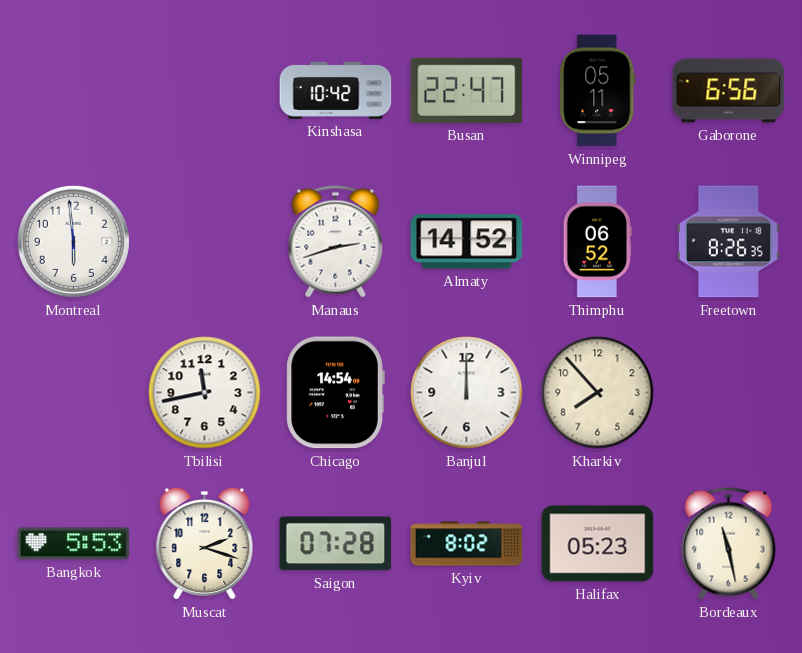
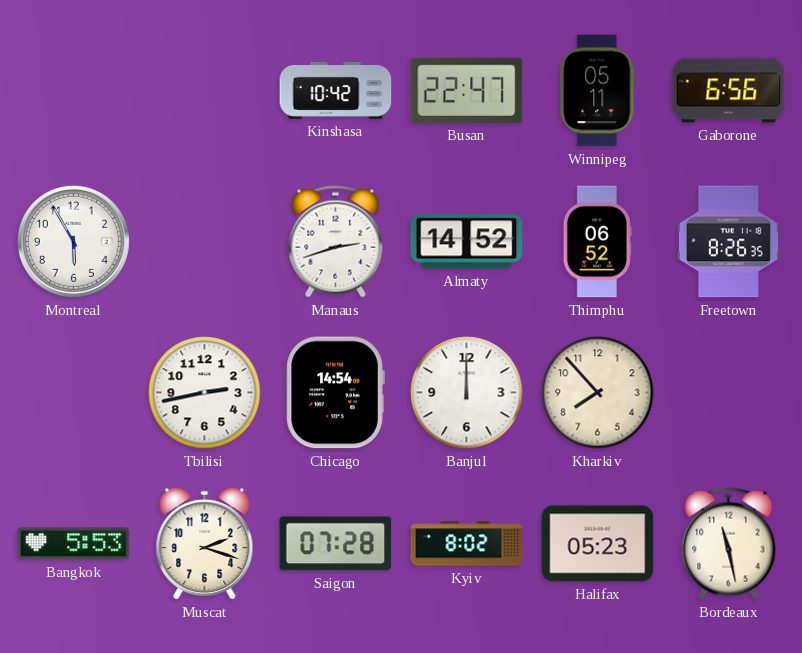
Montreal: 5:59 -> 5:55 (73, 241)
Tbilisi: 11:43 -> 2:43 (205, 393)
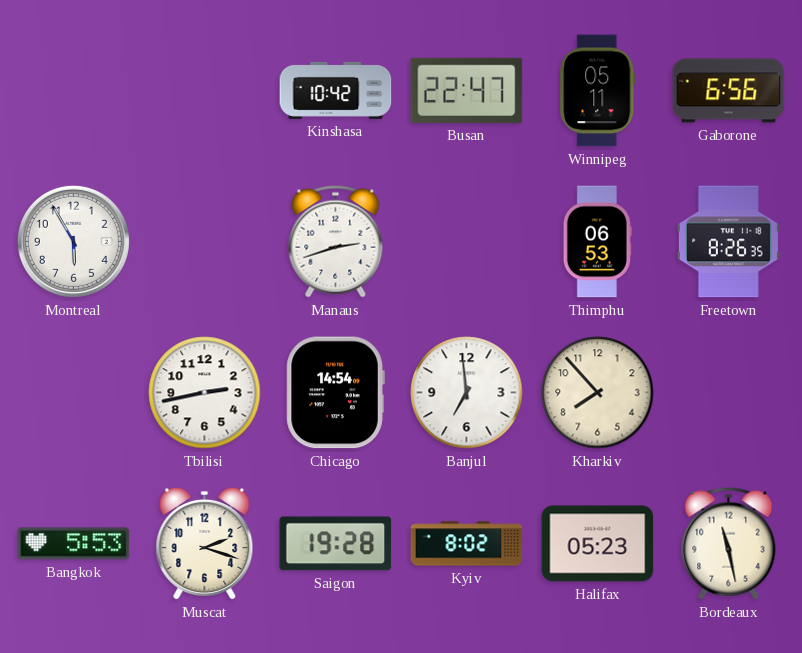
Almaty: 14:52 -> none (467, 242)
Thimphu: 06:52 -> 06:53 (597, 242)
Banjul: 12:00 -> 6:59 (467, 393)
Saigon: 07:28 -> 19:28 (336, 544)
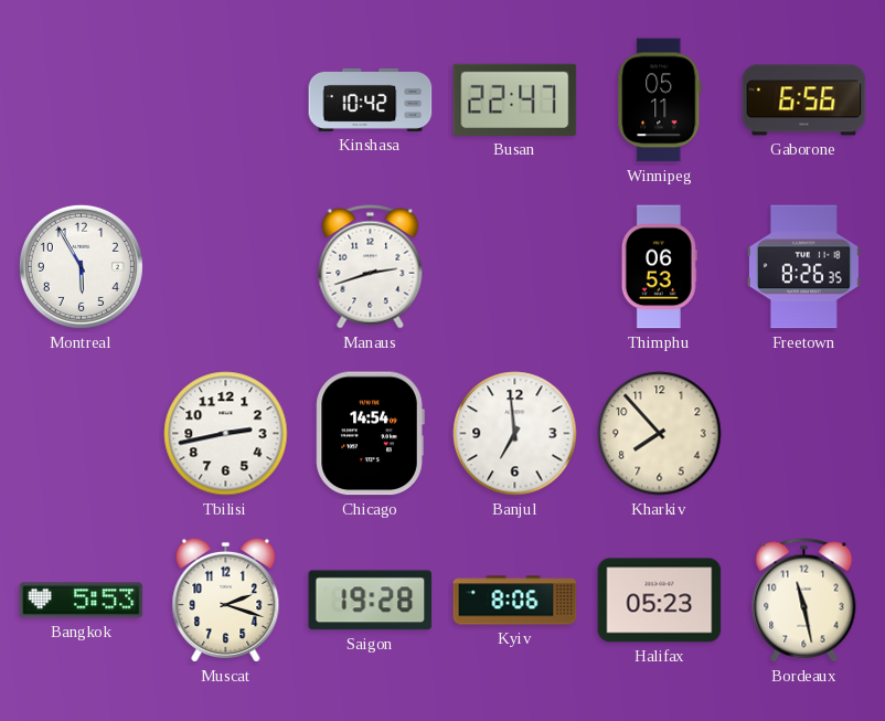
Kyiv: 8:02 -> 8:06 (515, 601)
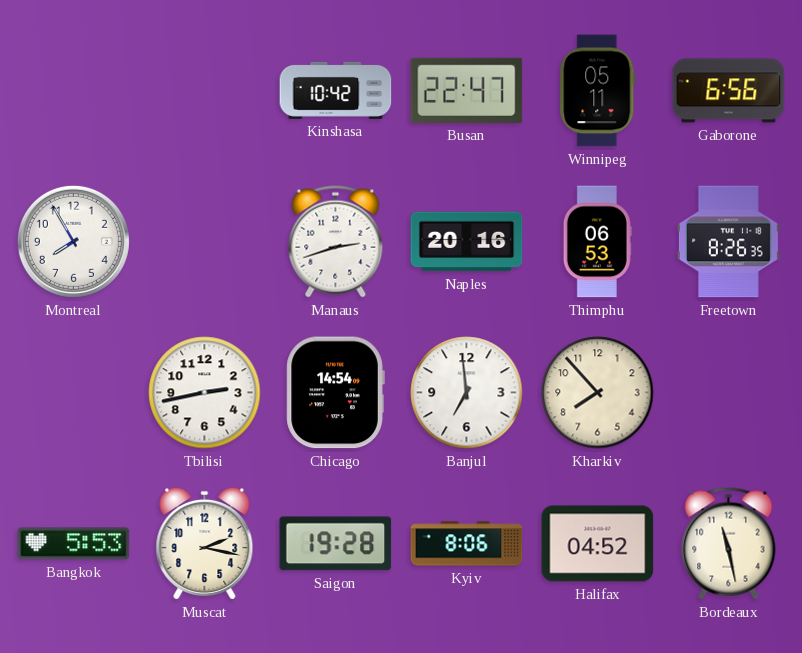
Montreal: 5:55 -> 7:55 (73, 241)
Naples: none -> 20:16 (467, 242)
Muscat: 2:18 -> 2:17 (205, 543)
Halifax: 05:23 -> 04:52 (598, 544)
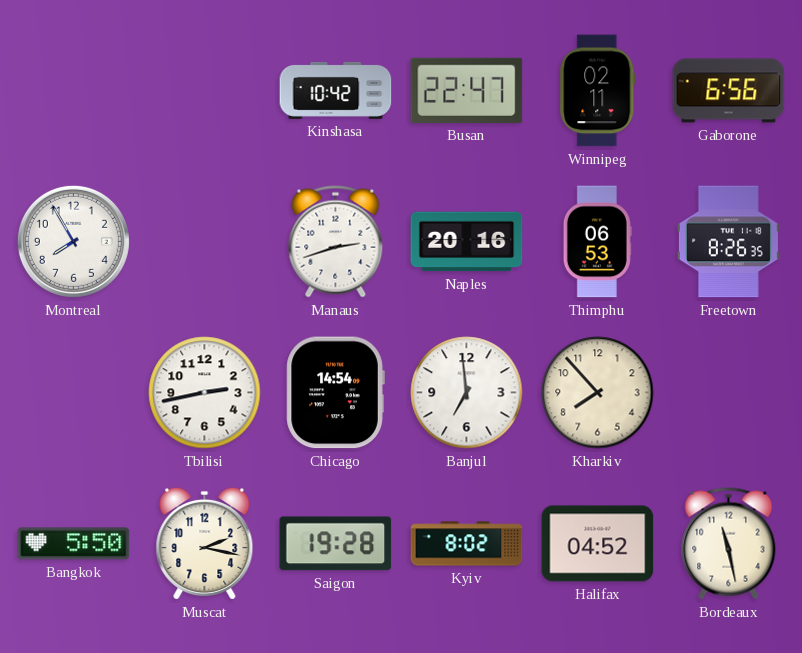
Winnipeg: 05:11 -> 02:11 (598, 91)
Bangkok: 5:53 -> 5:50 (74, 544)
Kyiv: 8:06 -> 8:02 (467, 544)
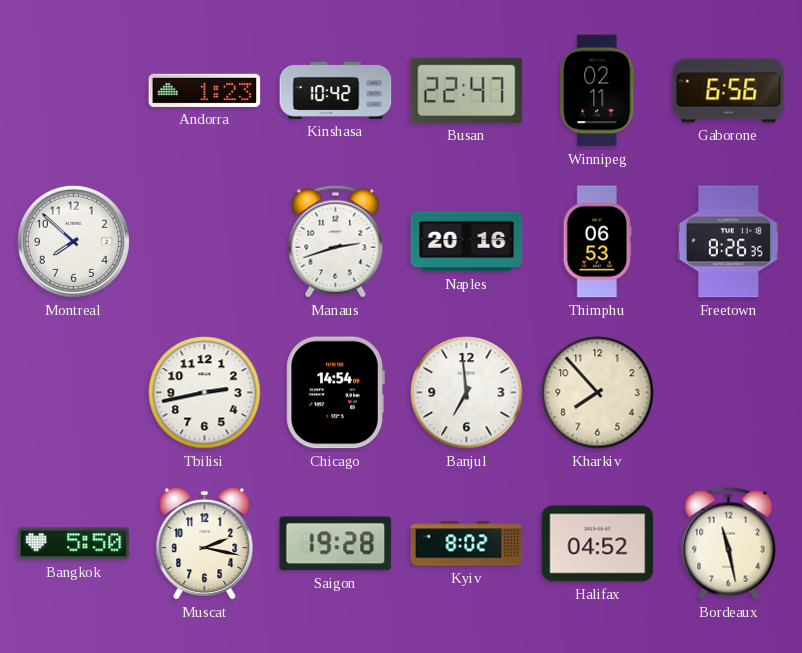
Andorra: none -> 1:23 (205, 90)
Montreal: 7:55 -> 7:52 (73, 241)
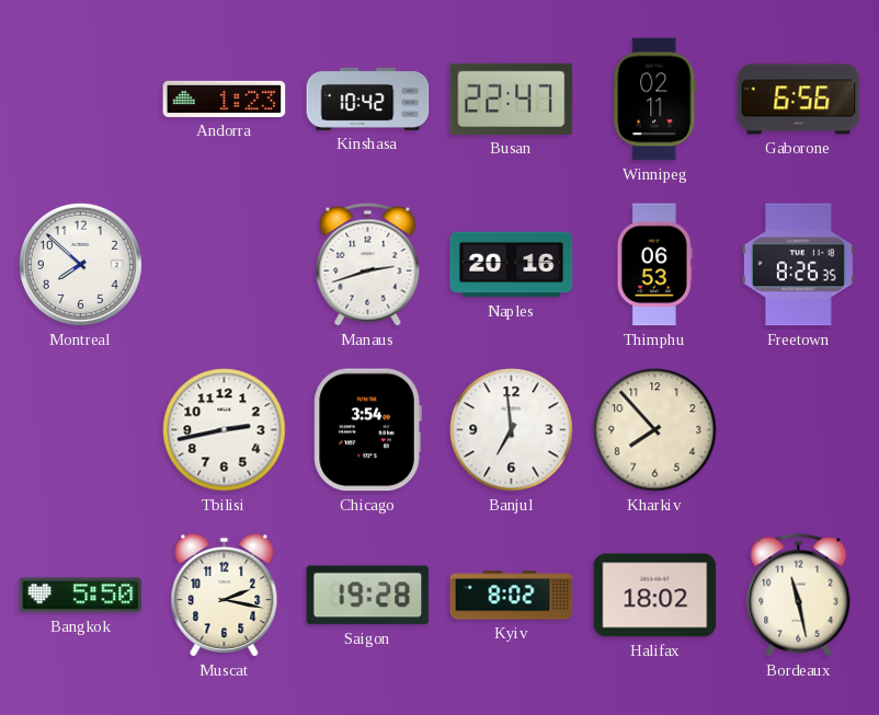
Chicago: 14:54 -> 3:54 (367, 430)
Halifax: 04:52 -> 18:02 (655, 596)
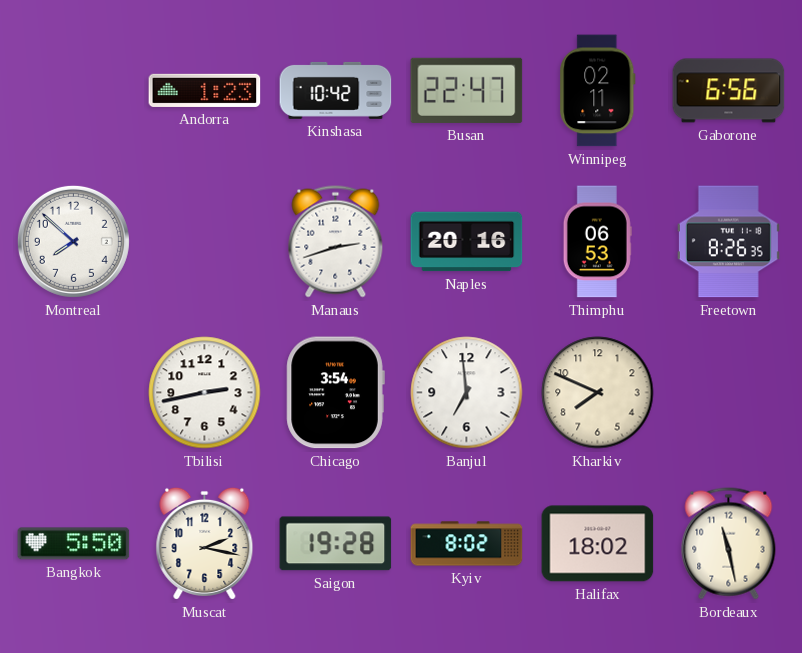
Kharkiv: 7:53 -> 7:49 (598, 393)
